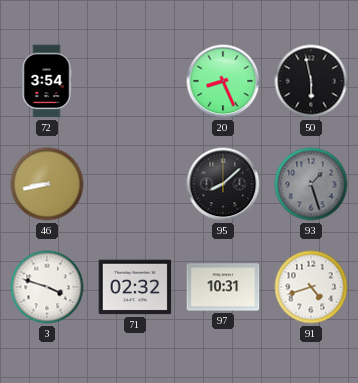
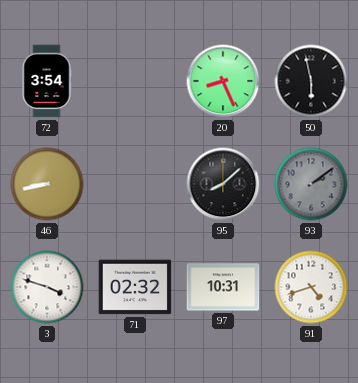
93: 1:27 -> 2:09 (311, 184)
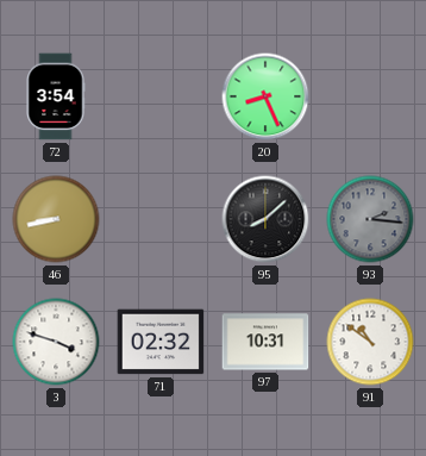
50: 5:58 -> none (311, 81)
93: 2:09 -> 2:16 (370, 219)
91: 4:42 -> 10:51 (370, 342)
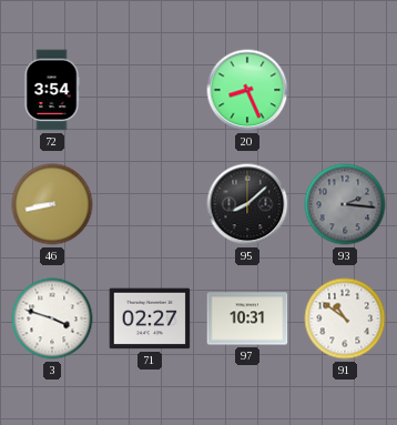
71: 02:32 -> 02:27 (150, 318)
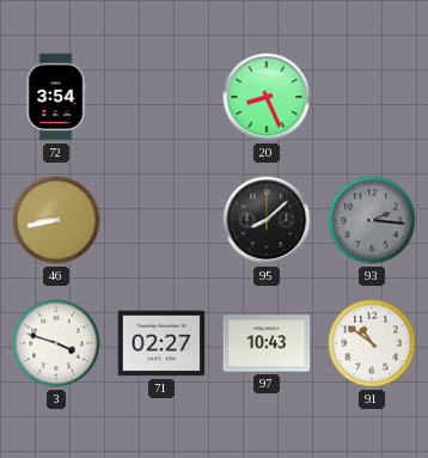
97: 10:31 -> 10:43 (267, 343)
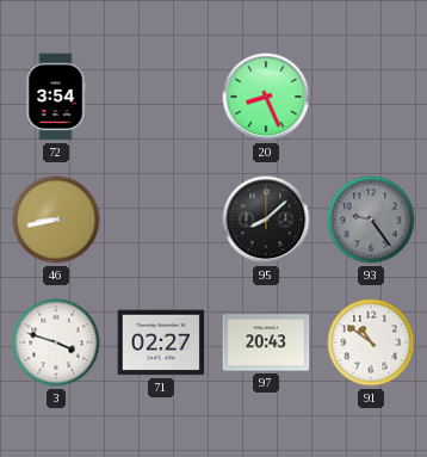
93: 2:16 -> 9:24 (371, 220)
97: 10:43 -> 20:43 (266, 342)
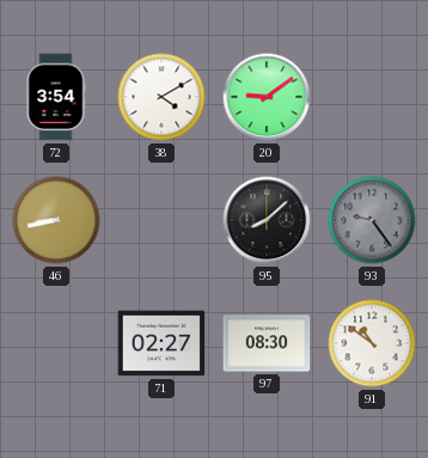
38: none -> 4:10 (161, 97)
20: 8:26 -> 9:09 (267, 97)
3: 3:48 -> none (56, 342)
97: 20:43 -> 08:30 (267, 343)
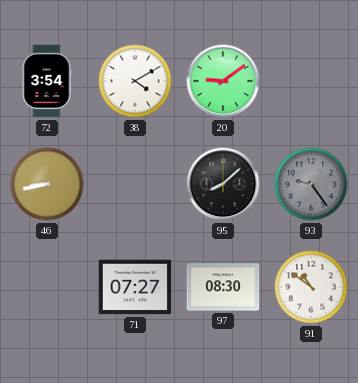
71: 02:27 -> 07:27 (135, 287)
